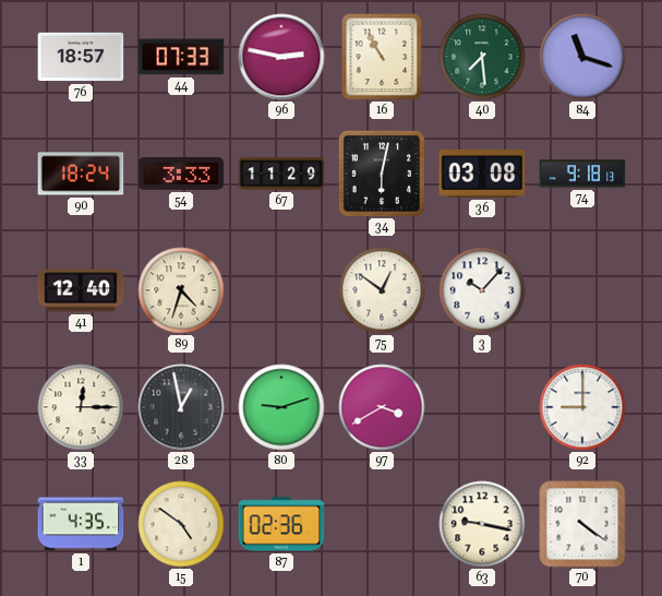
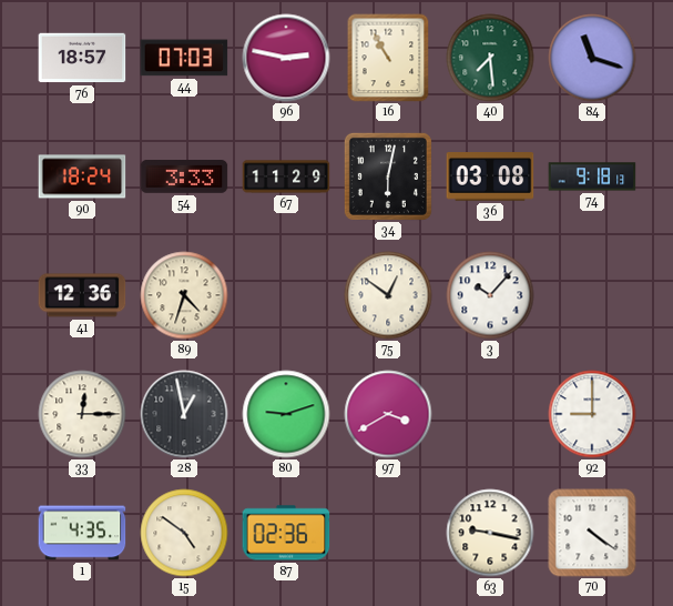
44: 07:33 -> 07:03 (184, 58)
41: 12:40 -> 12:36 (82, 295)
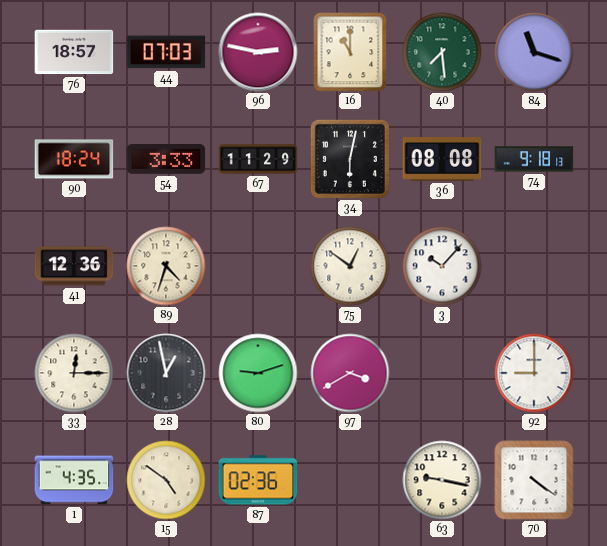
16: 10:55 -> 11:00 (350, 52)
36: 03:08 -> 08:08 (442, 159)
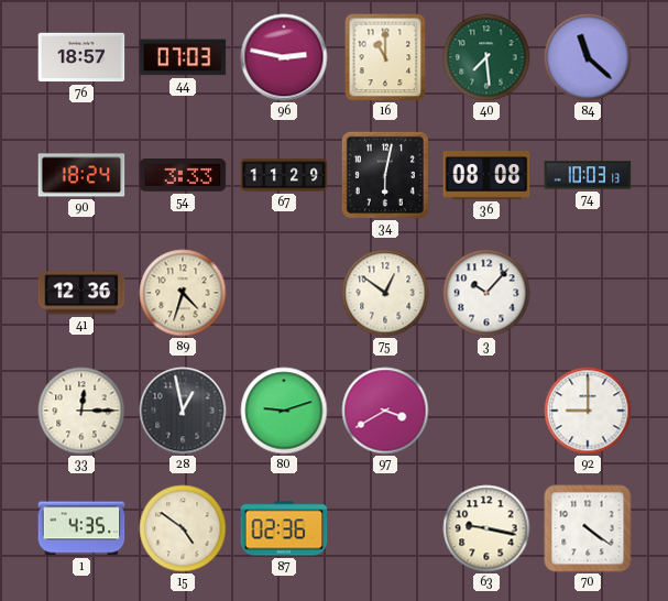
84: 11:18 -> 11:22 (588, 57)
74: 9:18 -> 10:03 (588, 175)
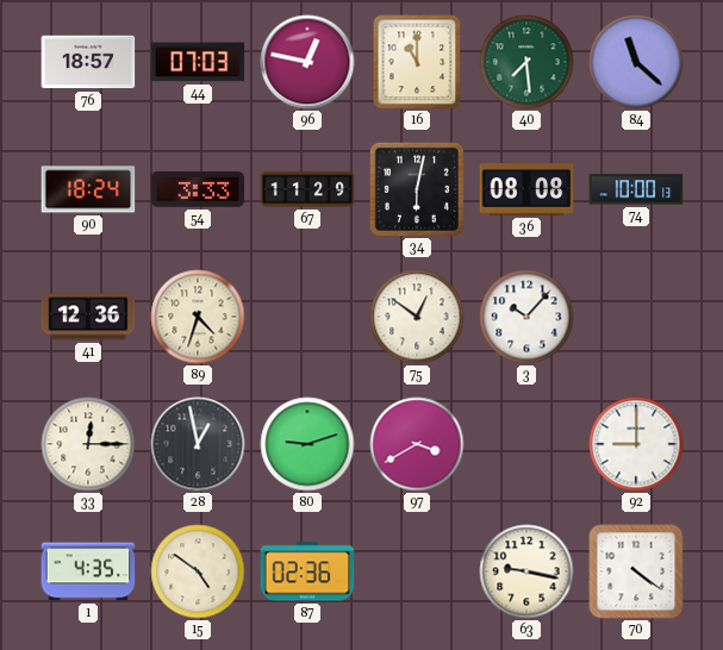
96: 2:47 -> 12:47 (307, 62)
74: 10:03 -> 10:00 (636, 189)
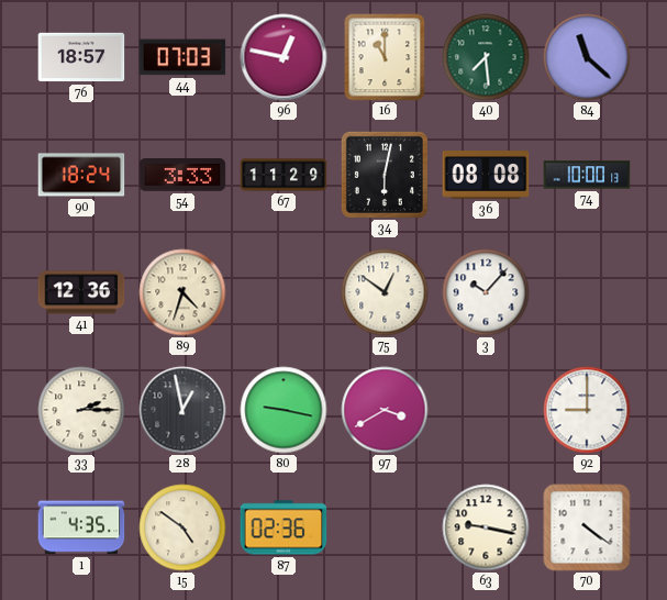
33: 12:15 -> 2:15 (81, 410)
80: 9:12 -> 9:17 (284, 410)
